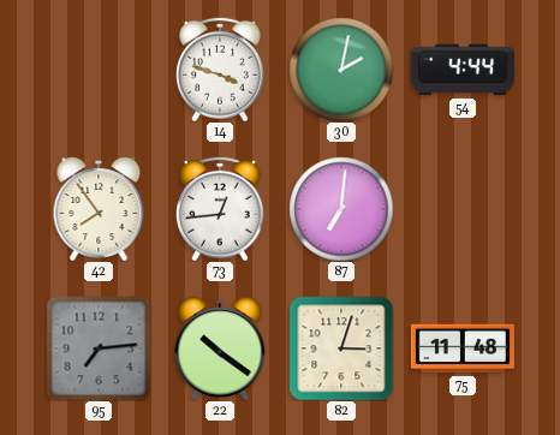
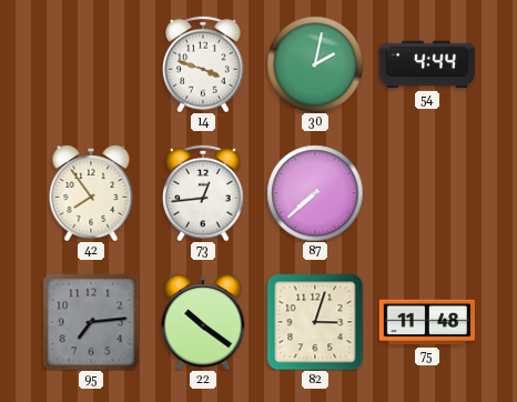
87: 7:01 -> 7:38 (315, 193)
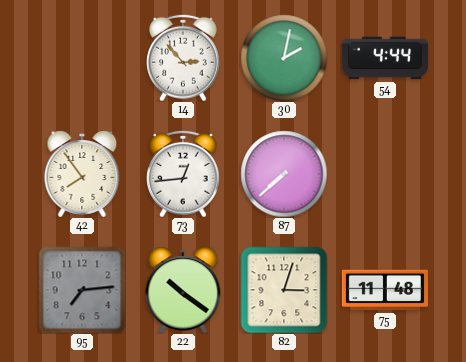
14: 3:48 -> 2:53 (184, 58)
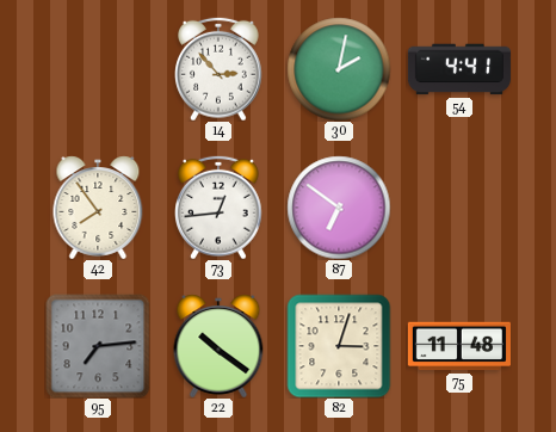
54: 4:44 -> 4:41 (459, 69)
87: 7:38 -> 6:51 (339, 208)
